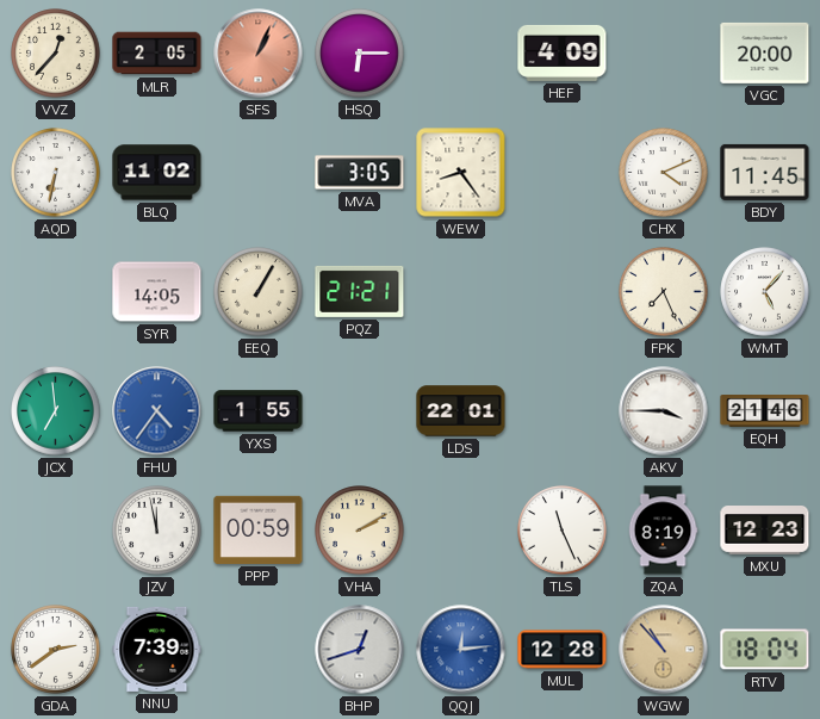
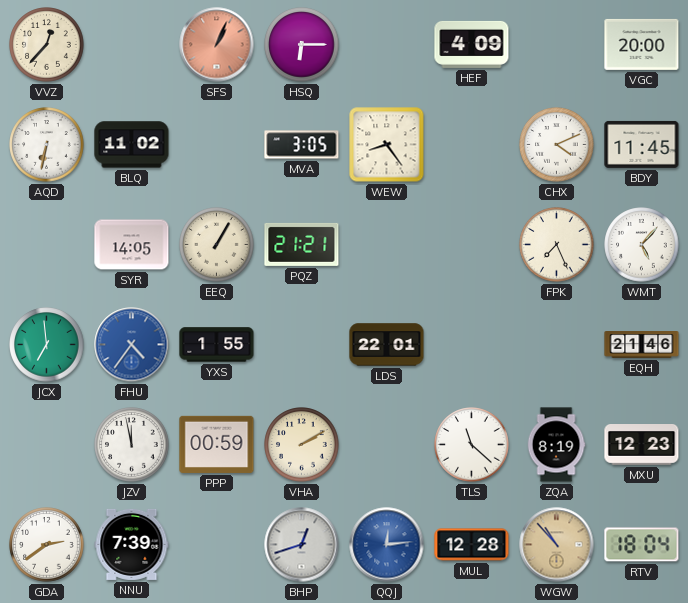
MLR: 2:05 -> none (157, 54)
AKV: 3:45 -> none (664, 411)
TLS: 11:26 -> 11:22 (472, 445)
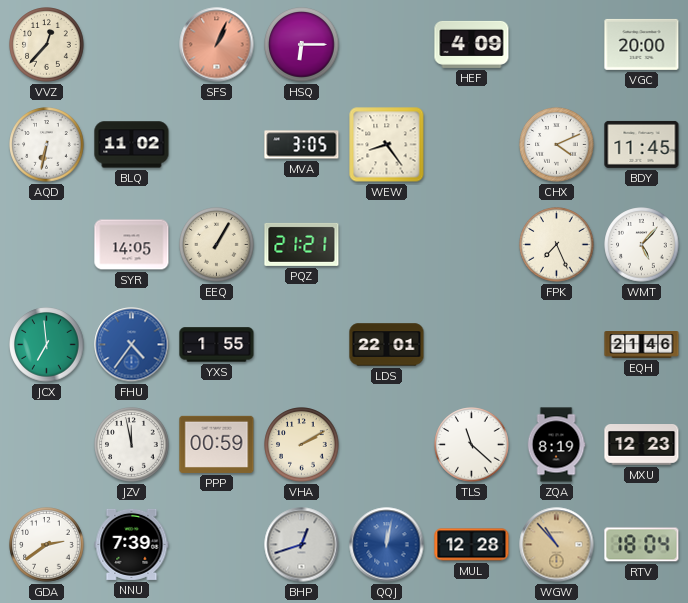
QQJ: 12:14 -> 12:02 (387, 545)
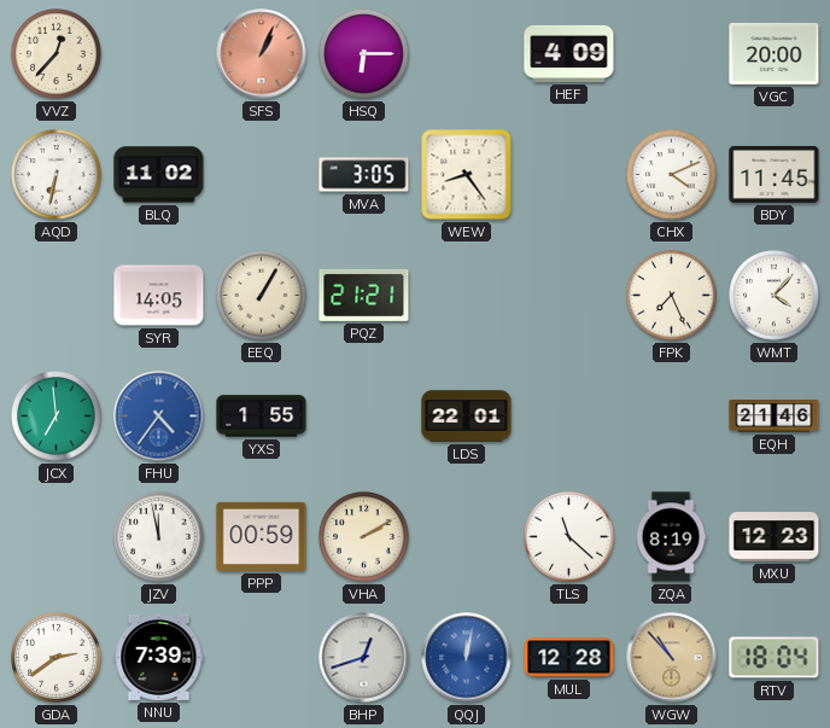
WMT: 5:07 -> 4:07 (775, 296)
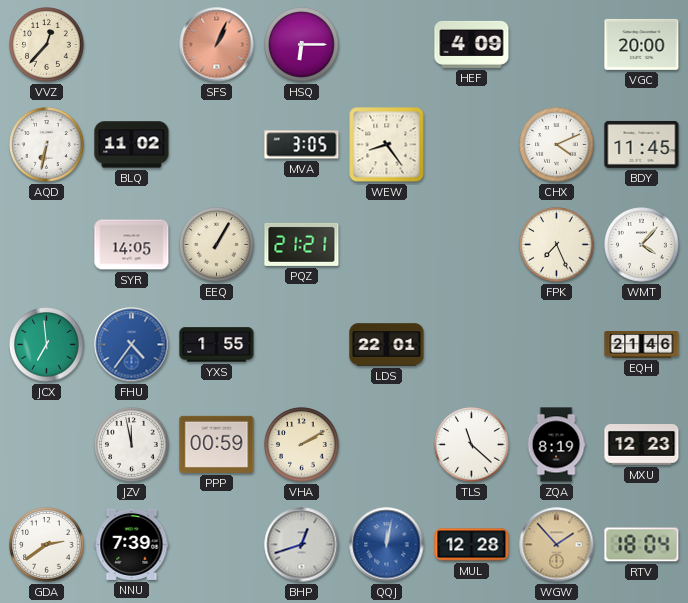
WGW: 10:53 -> 1:53 (557, 545)
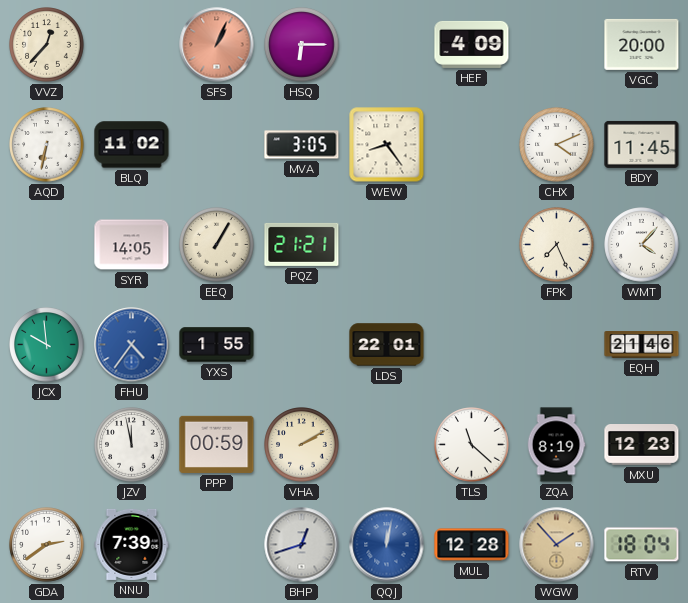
JCX: 6:59 -> 9:59 (47, 345)
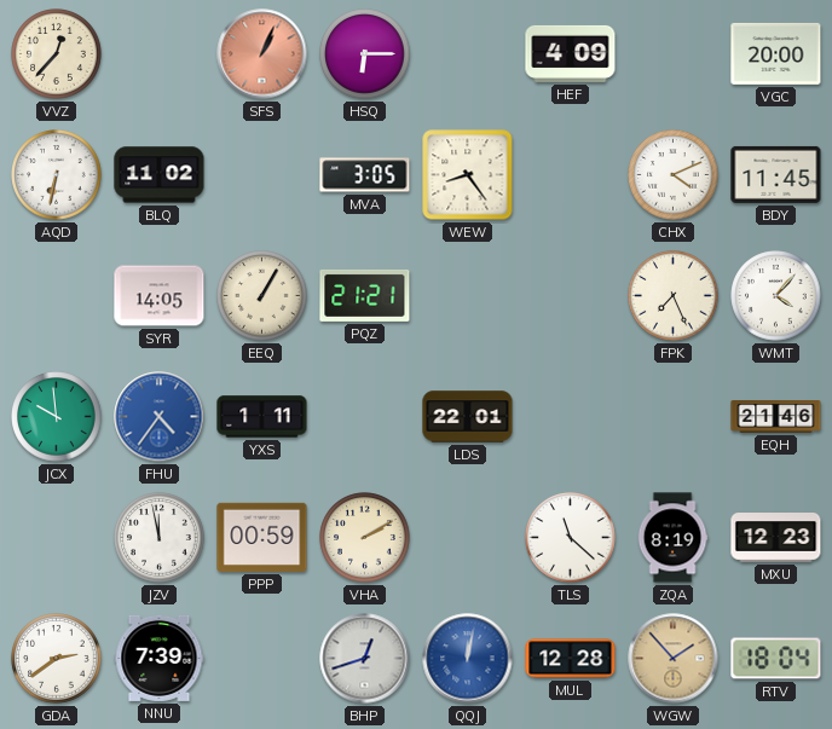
YXS: 1:55 -> 1:11 (262, 417)
